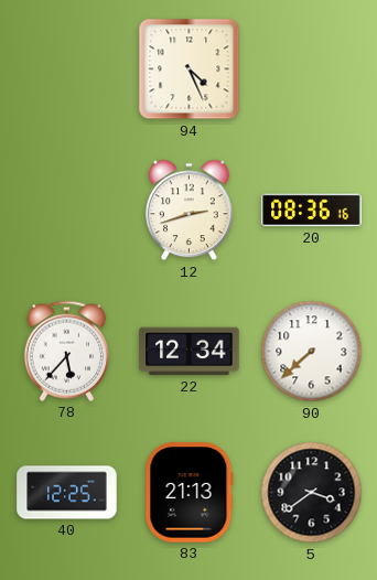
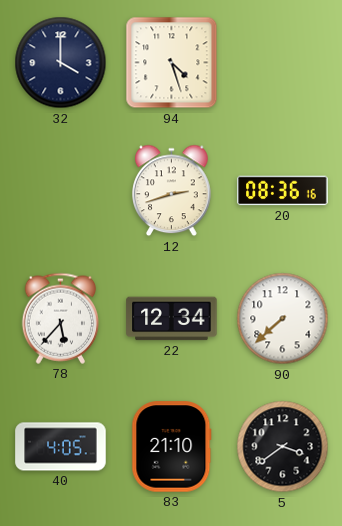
32: none -> 4:00 (61, 63)
94: 4:26 -> 4:27 (172, 63)
40: 12:25 -> 4:05 (61, 447)
83: 21:13 -> 21:10 (172, 447)
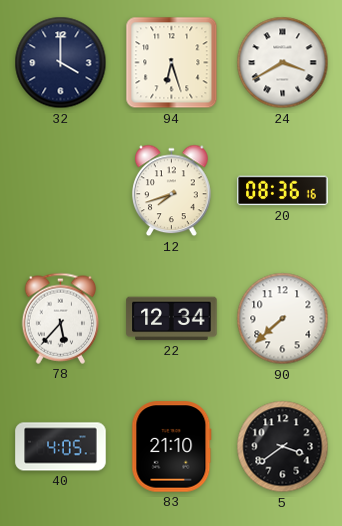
94: 4:27 -> 6:27 (172, 63)
24: none -> 3:40 (283, 63)
12: 2:42 -> 7:42 (172, 191)
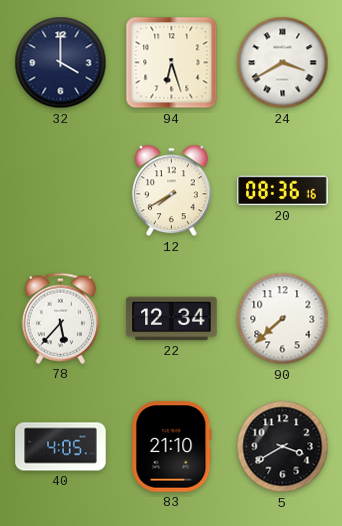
12: 7:42 -> 7:40 (172, 191)
5: 3:39 -> 3:40 (283, 447)
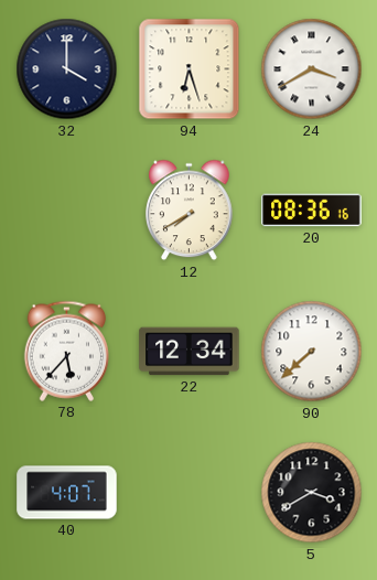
40: 4:05 -> 4:07 (67, 493)
83: 21:10 -> none (172, 447)
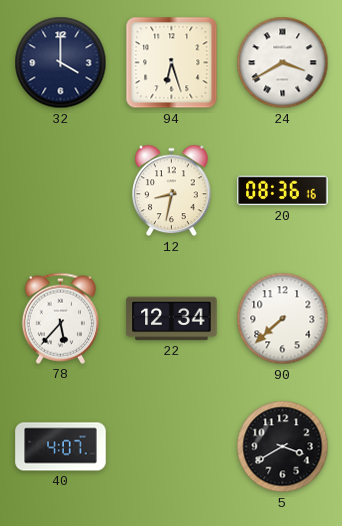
12: 7:40 -> 8:32 (172, 191)
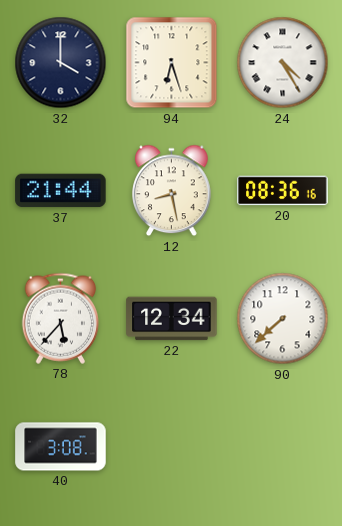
24: 3:40 -> 4:25 (283, 63)
37: none -> 21:44 (61, 191)
12: 8:32 -> 8:28 (172, 191)
40: 4:07 -> 3:08 (61, 447)
5: 3:40 -> none (283, 447)
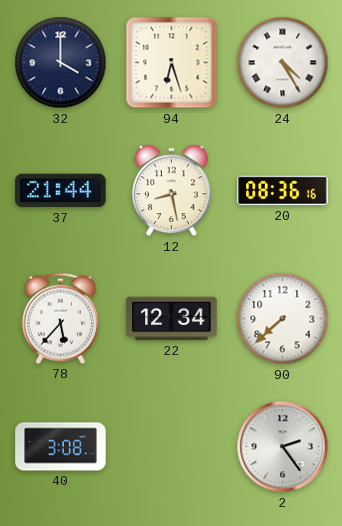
2: none -> 2:24 (283, 447)
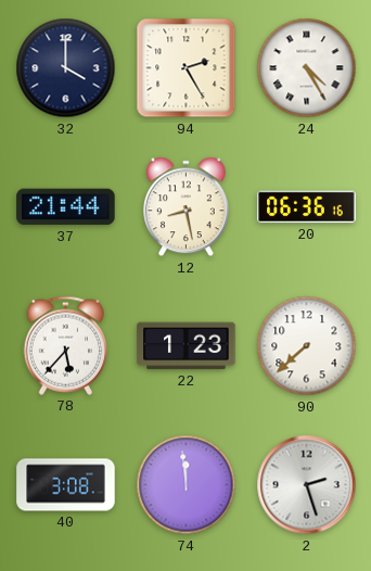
94: 6:27 -> 2:25 (187, 68)
20: 08:36 -> 06:36 (307, 207)
22: 12:34 -> 1:23 (187, 346)
74: none -> 11:59 (187, 485)
2: 2:24 -> 2:27 (307, 485)
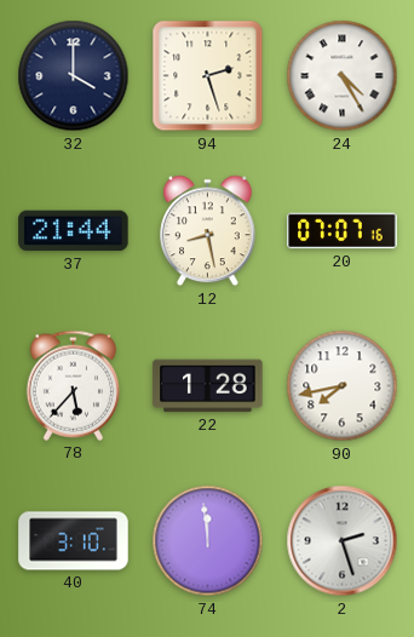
94: 2:25 -> 2:27 (208, 76)
20: 06:36 -> 07:07 (343, 231)
22: 1:23 -> 1:28 (208, 386)
90: 7:38 -> 7:43 (343, 386)
40: 3:08 -> 3:10 (74, 541)
